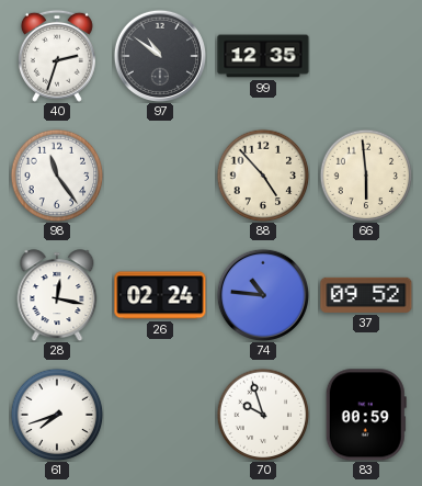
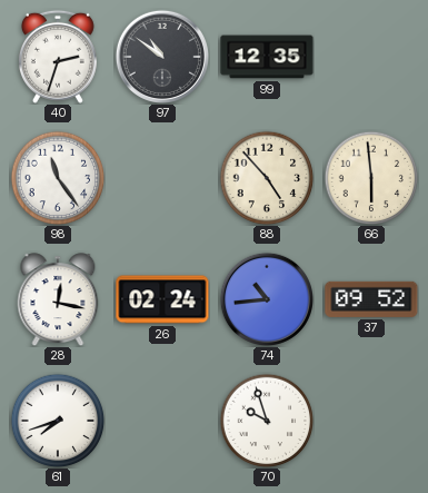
74: 10:46 -> 10:44 (266, 298)
83: 00:59 -> none (366, 415)
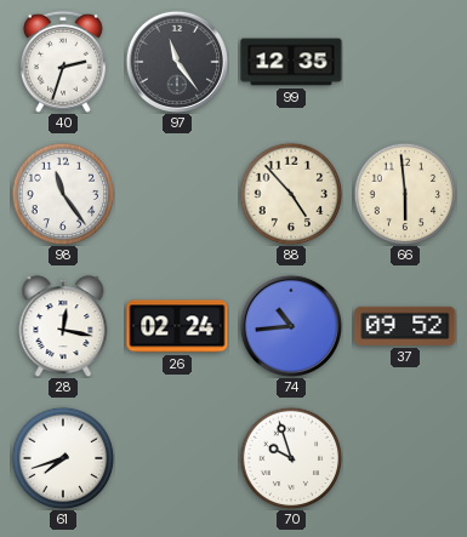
97: 10:51 -> 11:24 (176, 61)
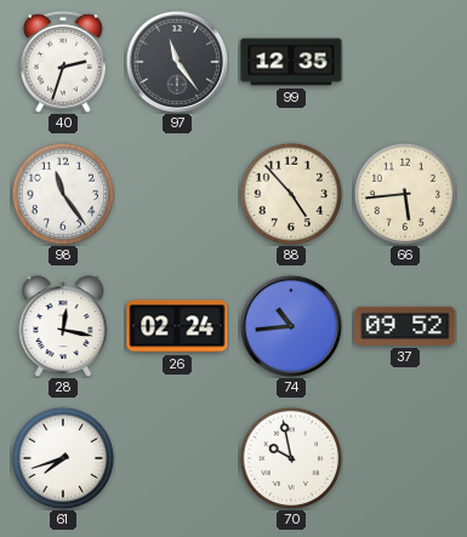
66: 5:59 -> 5:44 (405, 194)
70: 9:57 -> 9:58 (291, 458)
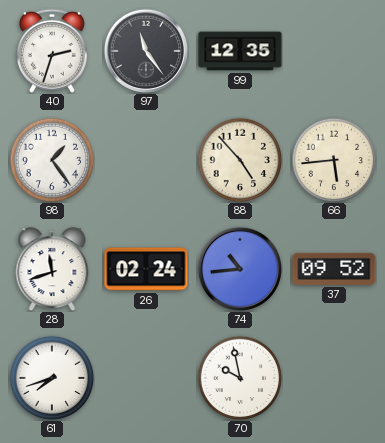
98: 11:24 -> 1:24 (52, 160)
28: 12:17 -> 11:42 (52, 269)
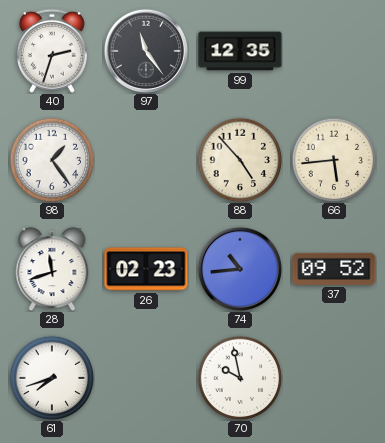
26: 02:24 -> 02:23 (146, 269)
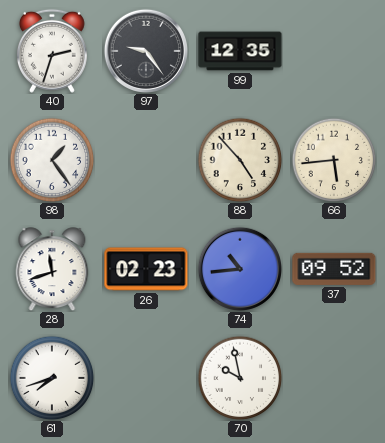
97: 11:24 -> 9:24 (145, 50)
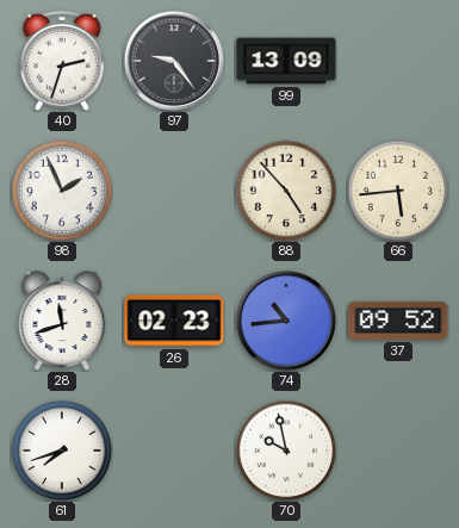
99: 12:35 -> 13:09 (286, 61)
98: 1:24 -> 1:56 (62, 191)
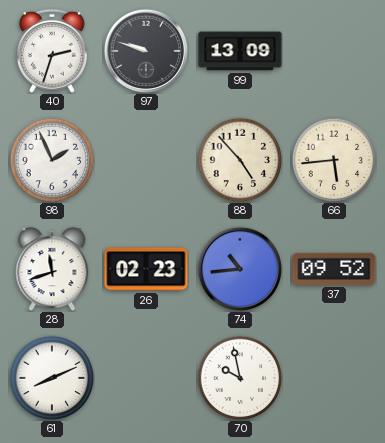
97: 9:24 -> 9:48 (145, 50)
61: 7:42 -> 8:11 (52, 378)
